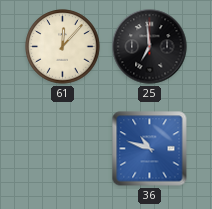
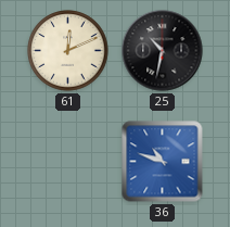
61: 12:07 -> 12:11 (68, 51)
25: 6:59 -> 10:32 (163, 51)
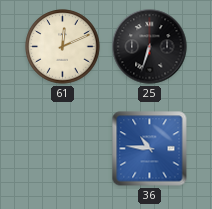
25: 10:32 -> 6:33 (150, 47)
36: 10:48 -> 10:46 (150, 149)
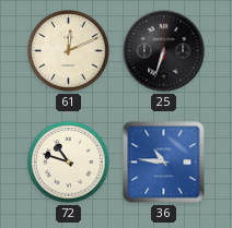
72: none -> 10:48 (69, 163)
